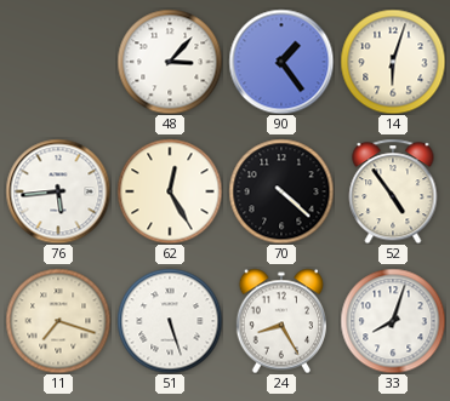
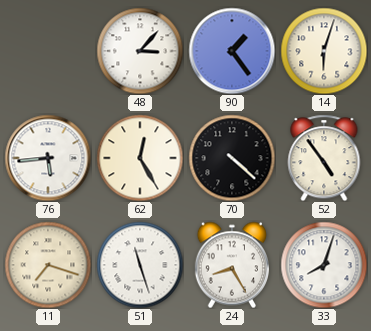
51: 5:27 -> 11:27 (140, 265)
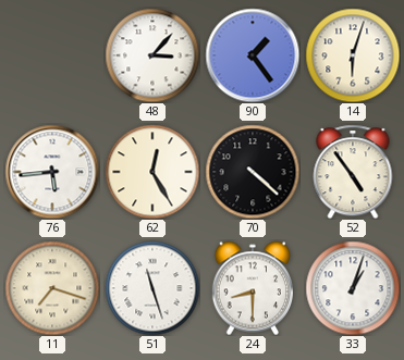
24: 8:25 -> 8:30 (253, 288)
33: 8:03 -> 1:03 (353, 288)
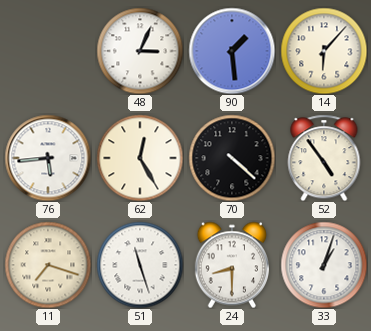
48: 3:07 -> 3:04 (140, 51)
90: 1:24 -> 1:29 (232, 51)
14: 6:03 -> 6:07 (324, 51)
